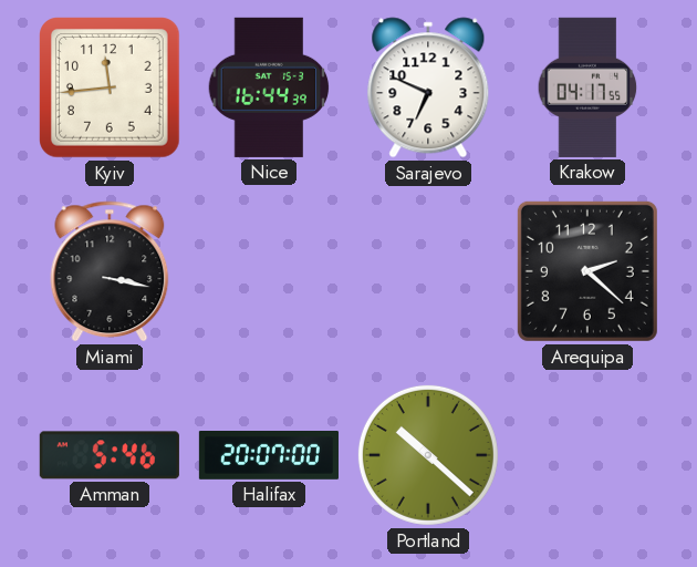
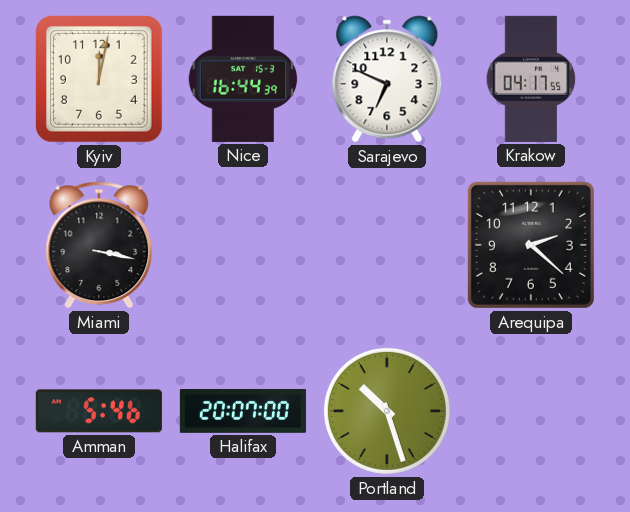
Kyiv: 11:44 -> 12:02 (100, 80)
Portland: 10:22 -> 10:27 (387, 411)
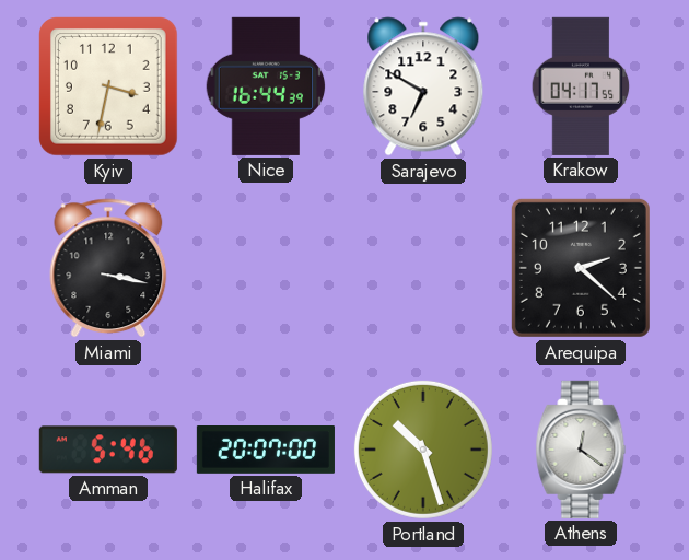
Kyiv: 12:02 -> 3:32 (109, 87)
Sarajevo: 6:49 -> 6:50 (423, 86)
Athens: none -> 12:21 (581, 450)
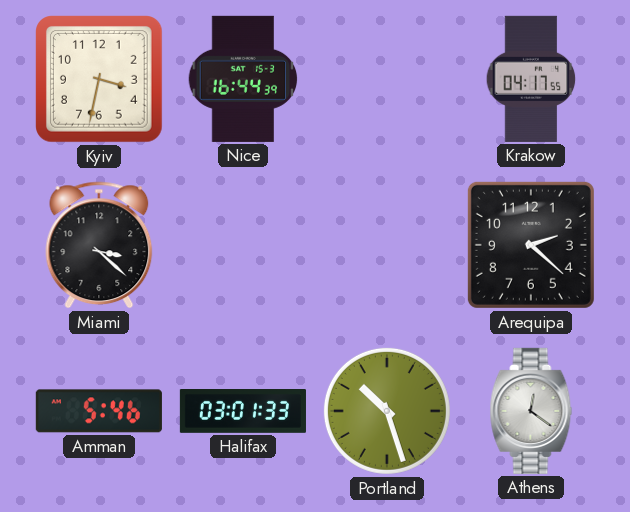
Sarajevo: 6:50 -> none (423, 86)
Miami: 3:17 -> 3:22 (99, 245)
Halifax: 20:07 -> 03:01 (243, 412)
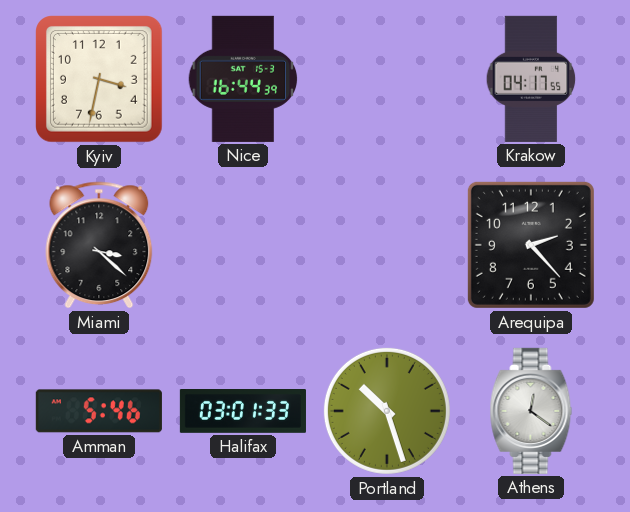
Arequipa: 2:22 -> 2:23 (531, 245)
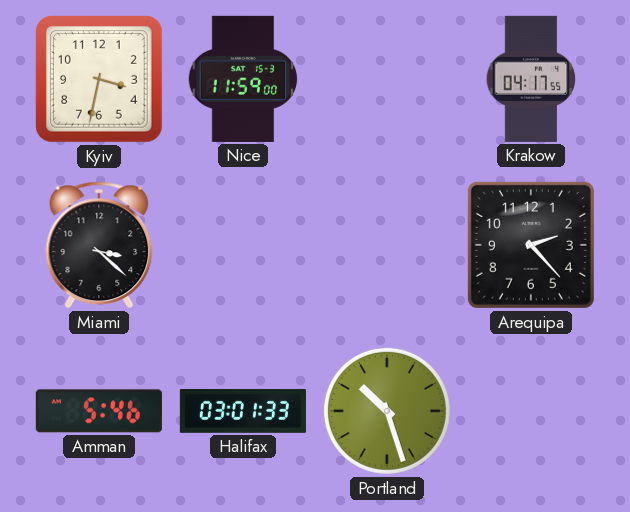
Nice: 16:44 -> 11:59 (243, 79)
Athens: 12:21 -> none (531, 411)
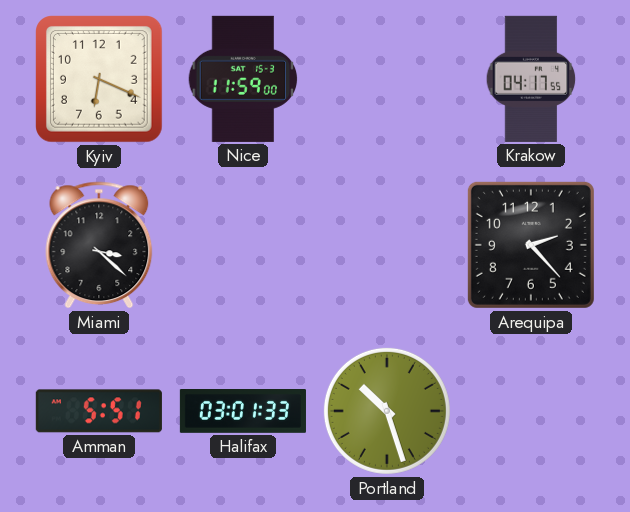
Kyiv: 3:32 -> 6:19 (100, 80)
Amman: 5:46 -> 5:51 (99, 411)
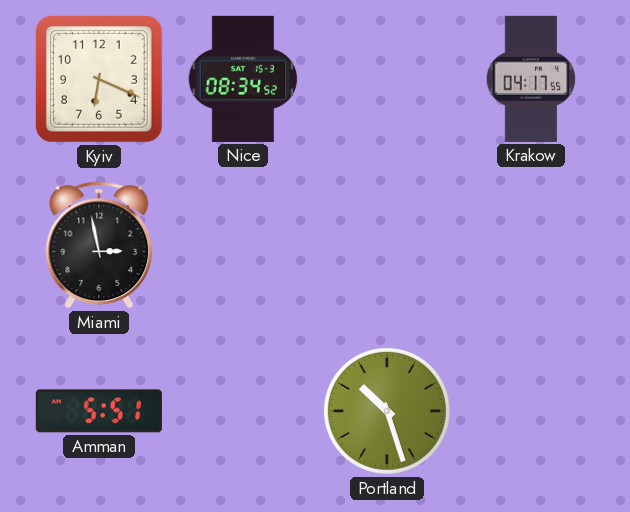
Nice: 11:59 -> 08:34 (243, 79)
Miami: 3:22 -> 2:58 (99, 245)
Arequipa: 2:23 -> none (531, 245)
Halifax: 03:01 -> none (243, 412)
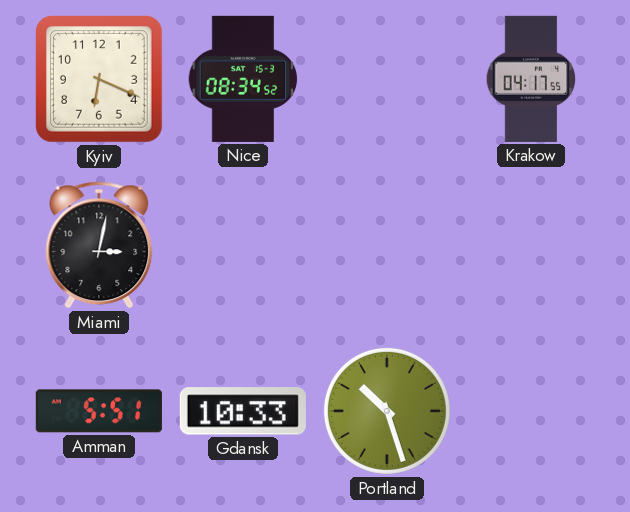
Miami: 2:58 -> 3:02 (99, 245)
Gdansk: none -> 10:33 (243, 411)
